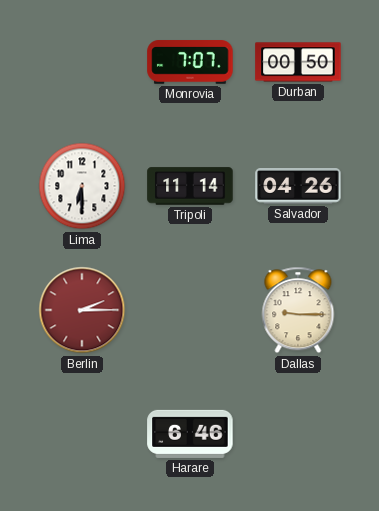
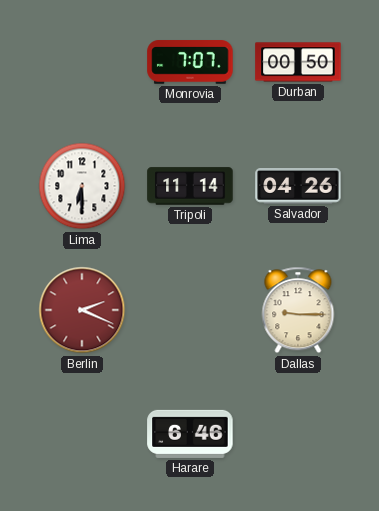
Berlin: 2:15 -> 2:19 (82, 310)
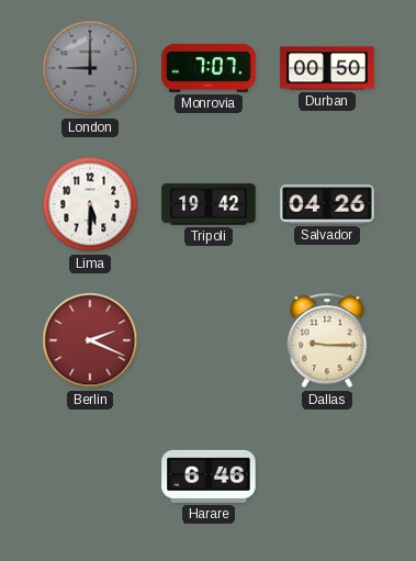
London: none -> 9:00 (90, 68)
Lima: 6:30 -> 5:30 (90, 204)
Tripoli: 11:14 -> 19:42 (209, 204)
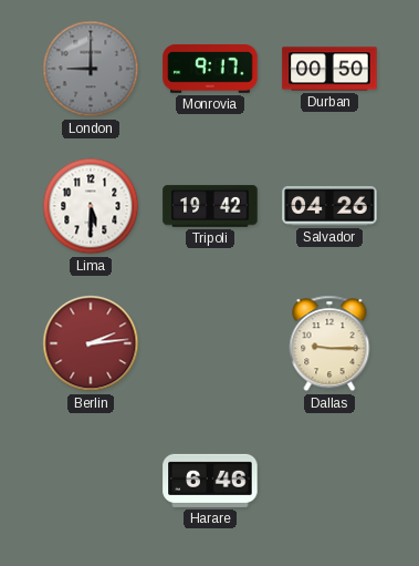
Monrovia: 7:07 -> 9:17 (210, 69)
Berlin: 2:19 -> 2:14 (91, 343)
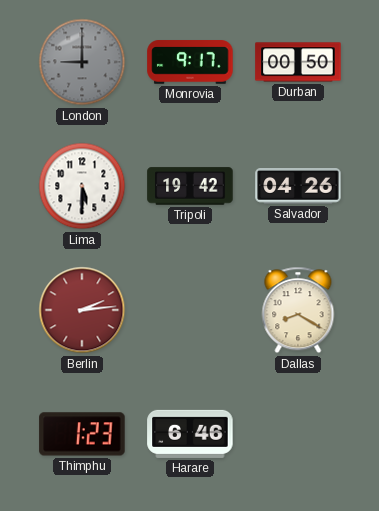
Dallas: 9:15 -> 8:20 (298, 310)
Thimphu: none -> 1:23 (82, 434)
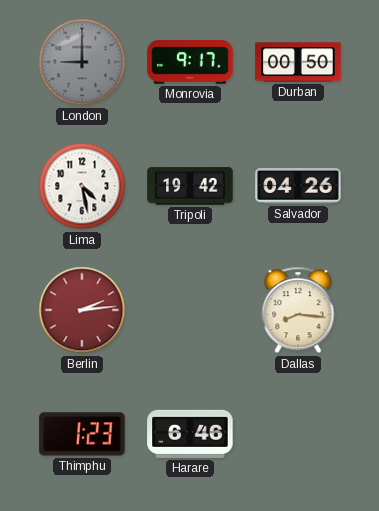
Lima: 5:30 -> 4:28 (82, 186)
Dallas: 8:20 -> 8:16 (298, 310)
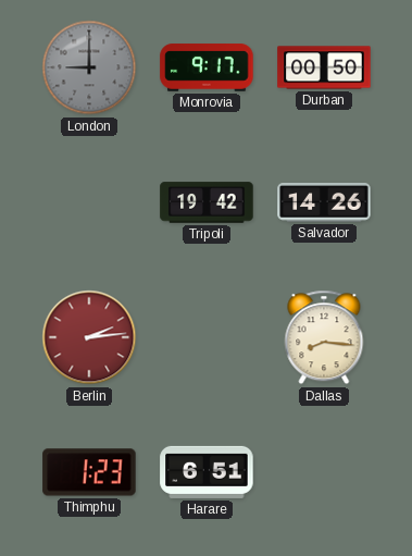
Lima: 4:28 -> none (82, 186)
Salvador: 04:26 -> 14:26 (324, 203)
Harare: 6:46 -> 6:51 (207, 472)
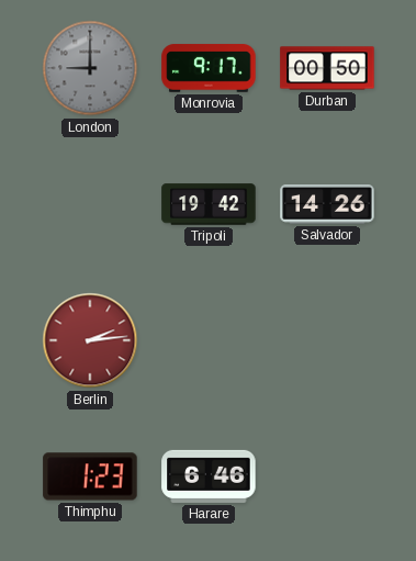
Dallas: 8:16 -> none (324, 337)
Harare: 6:51 -> 6:46 (209, 476)
